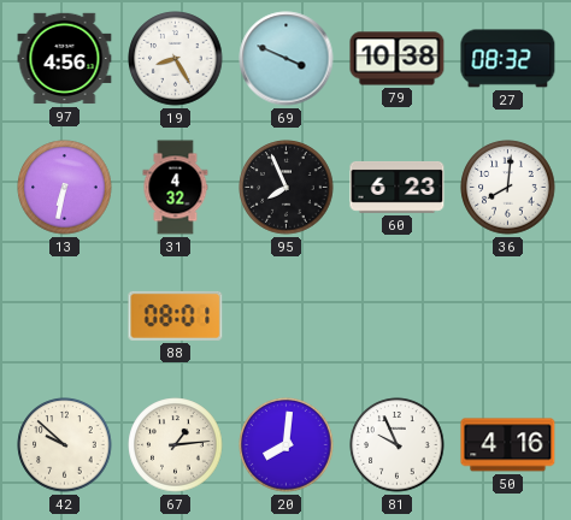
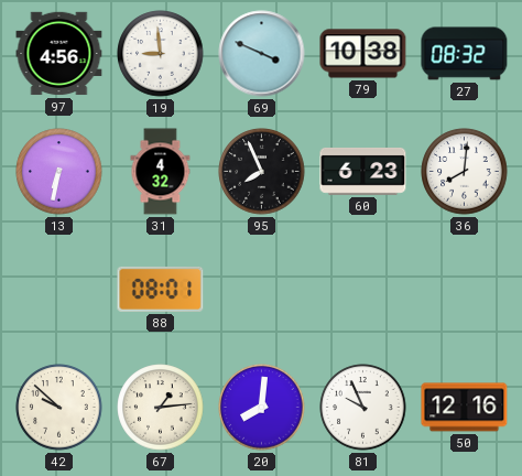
19: 8:25 -> 8:59 (161, 54)
50: 4:16 -> 12:16 (465, 408)
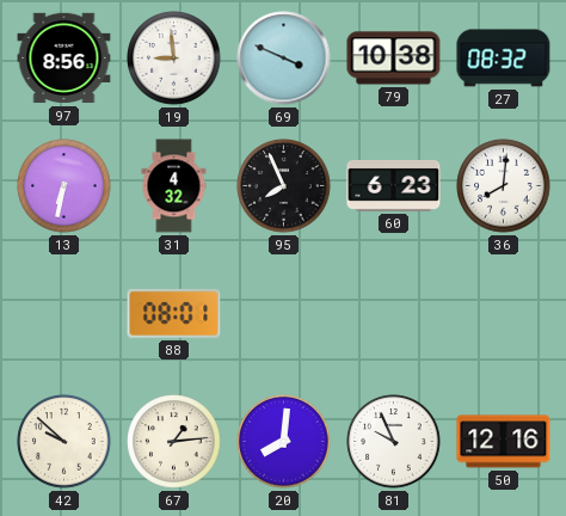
97: 4:56 -> 8:56 (64, 59)
